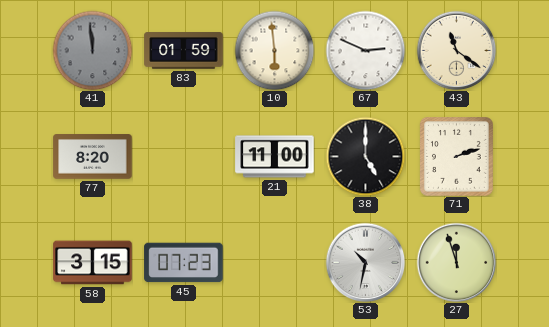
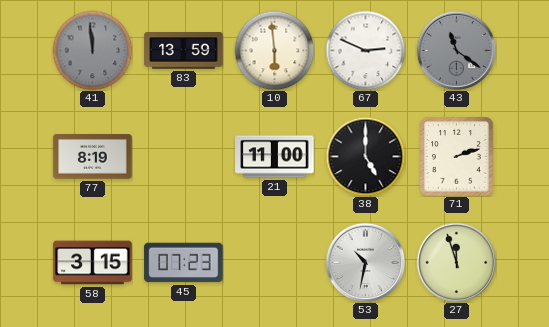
83: 01:59 -> 13:59 (184, 51)
43 dial: cream -> grey (456, 50)
77: 8:20 -> 8:19 (93, 157)
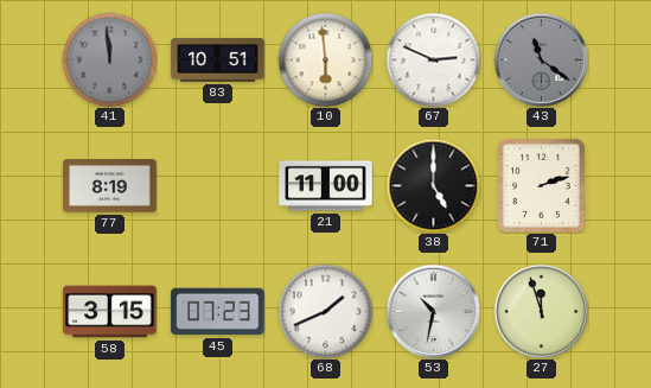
83: 13:59 -> 10:51 (218, 61)
68: none -> 1:41 (325, 311)
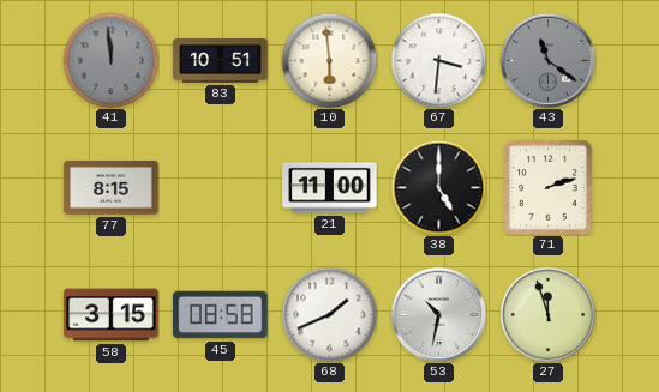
67: 2:49 -> 3:31 (438, 60)
77: 8:19 -> 8:15 (112, 188)
45: 07:23 -> 08:58 (221, 315)
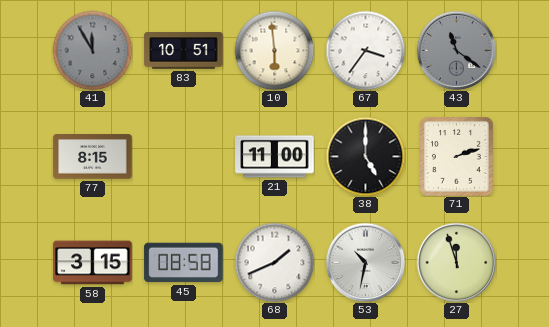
41: 11:59 -> 11:55 (92, 50)
67: 3:31 -> 3:36 (365, 50)
